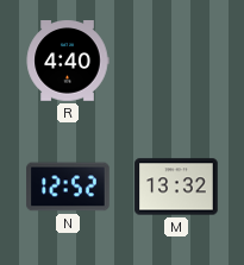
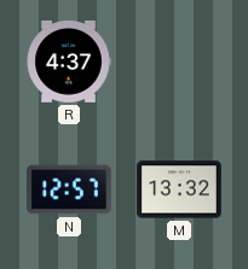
R: 4:40 -> 4:37 (69, 62)
N: 12:52 -> 12:57 (69, 189)
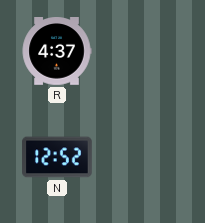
N: 12:57 -> 12:52 (57, 157)
M: 13:32 -> none (179, 189)
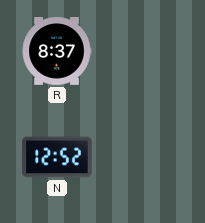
R: 4:37 -> 8:37 (57, 51)
